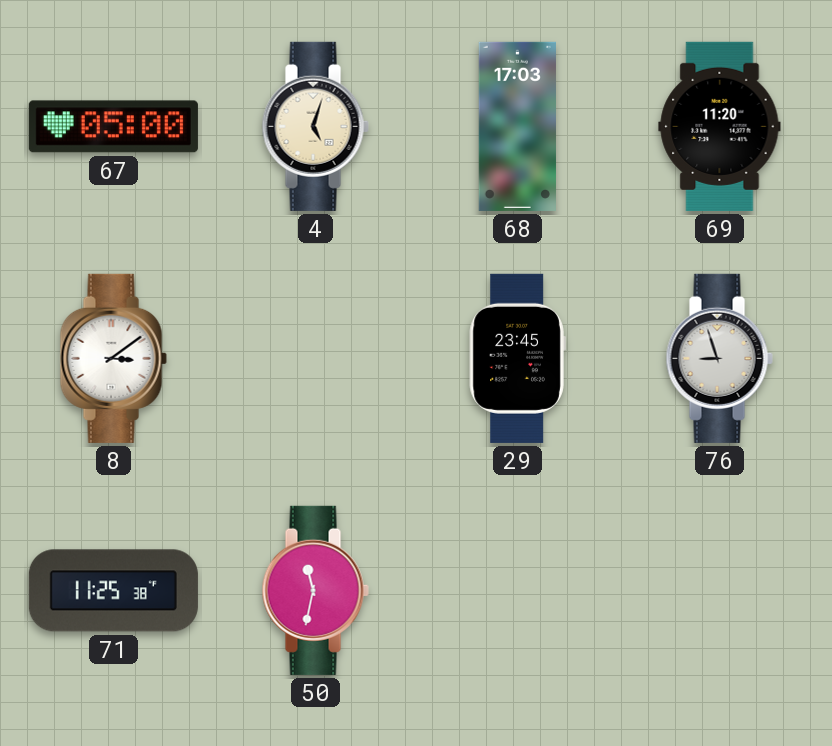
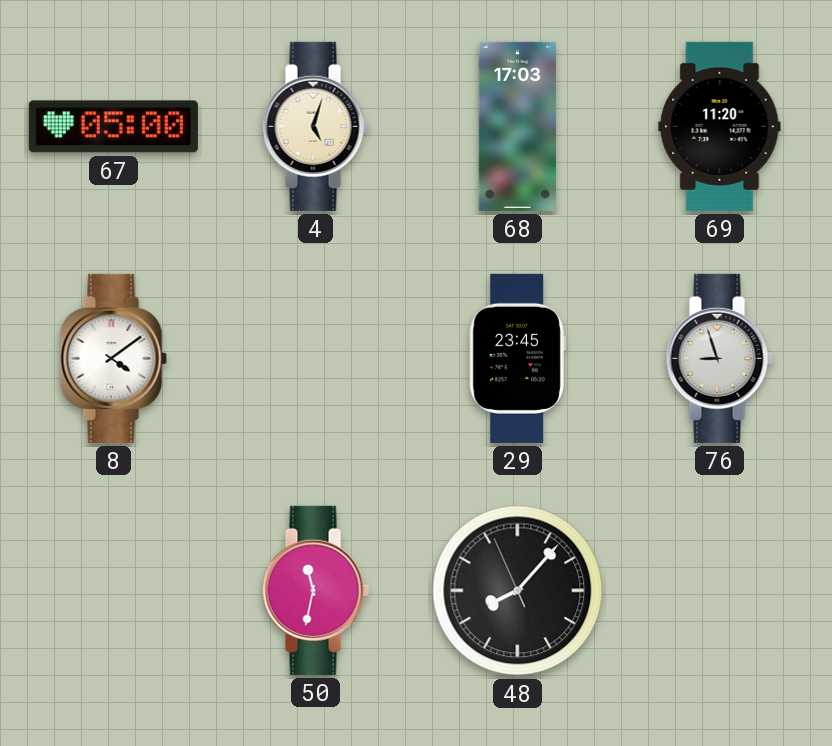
8: 3:09 -> 4:09 (113, 358)
71: 11:25 -> none (113, 591)
48: none -> 8:06 (518, 591)
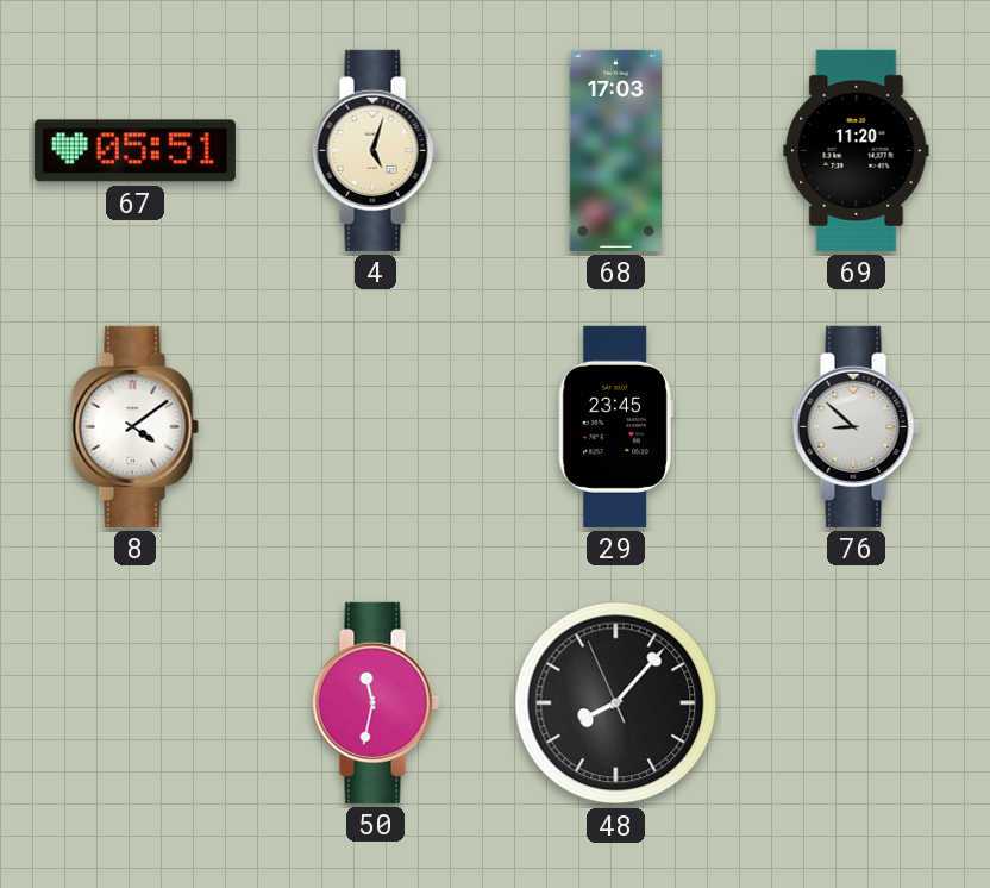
67: 05:00 -> 05:51 (134, 151)
76: 8:57 -> 8:52 (856, 426)
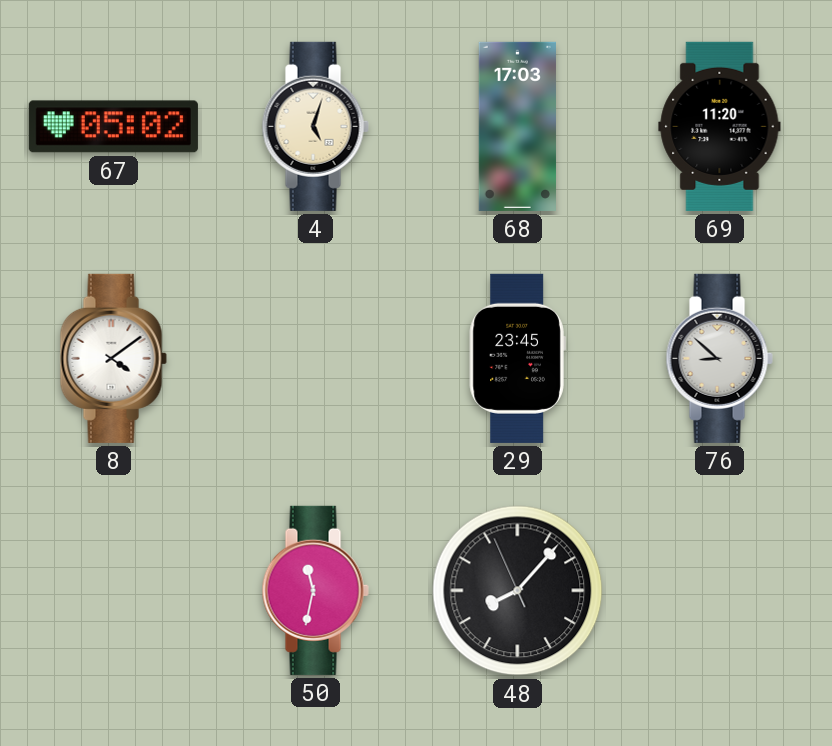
67: 05:51 -> 05:02 (113, 127)
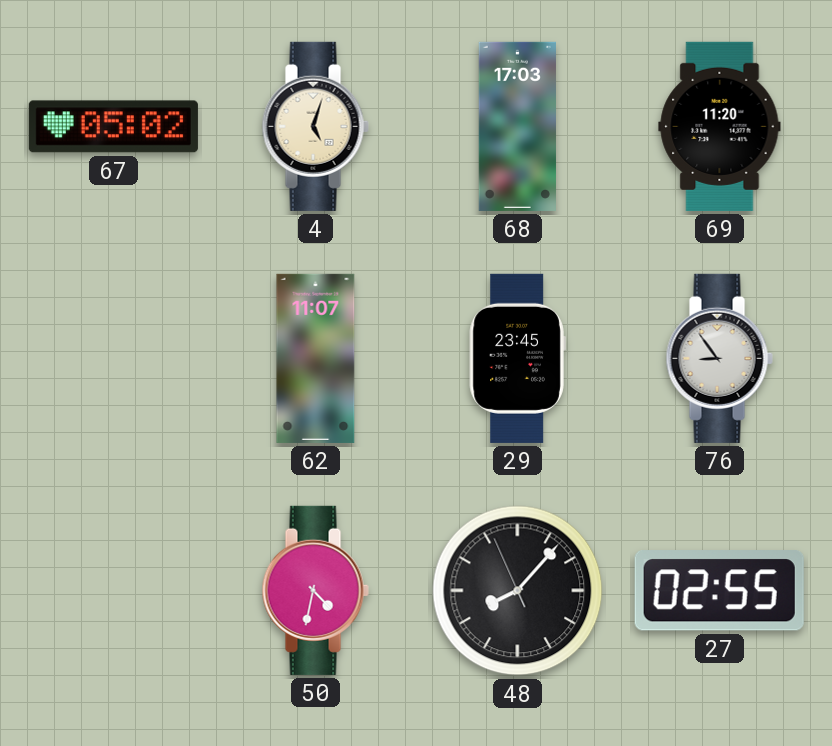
8: 4:09 -> none (113, 358)
62: none -> 11:07 (316, 358)
76: 8:52 -> 8:54 (719, 358)
50: 11:32 -> 4:32 (315, 590)
27: none -> 02:55 (719, 591)
